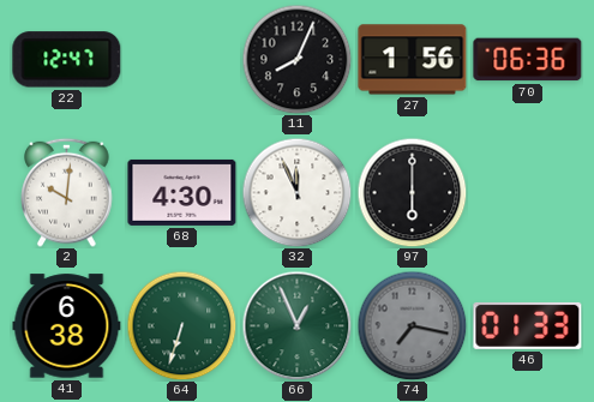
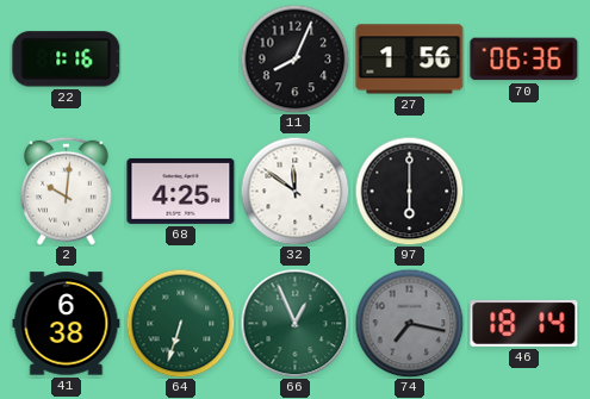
22: 12:47 -> 1:16 (67, 60)
68: 4:30 -> 4:25 (181, 191)
32: 11:56 -> 11:51 (294, 191)
46: 01:33 -> 18:14 (524, 323)
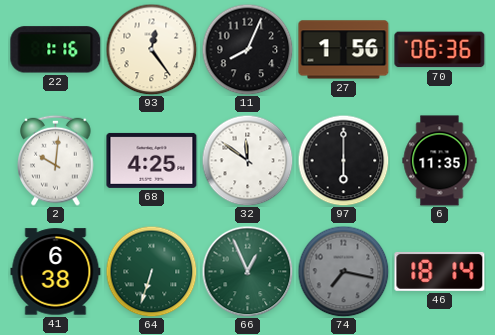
93: none -> 12:24 (151, 49)
6: none -> 11:35 (440, 161)
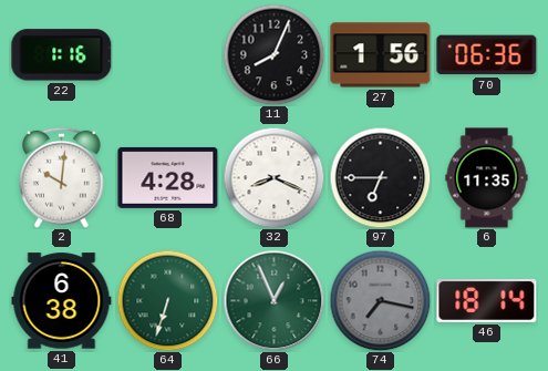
93: 12:24 -> none (151, 49)
68: 4:25 -> 4:28 (168, 177)
32: 11:51 -> 8:19 (273, 177)
97: 6:00 -> 6:45 (380, 177)
